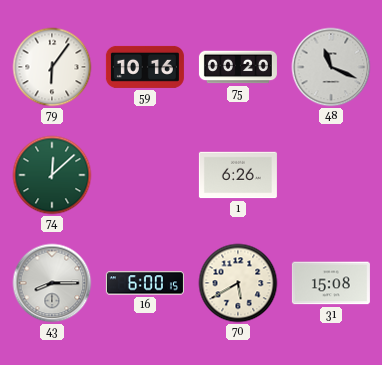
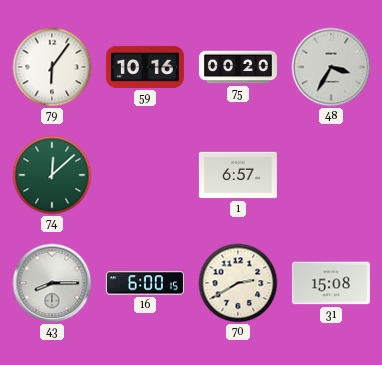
48: 11:19 -> 3:35 (331, 67)
1: 6:26 -> 6:57 (238, 175)
70: 5:40 -> 2:40 (238, 283)
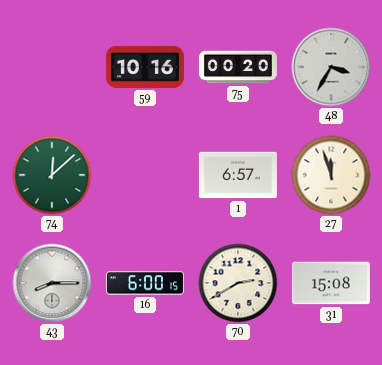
79: 6:06 -> none (52, 67)
27: none -> 11:57 (331, 175)
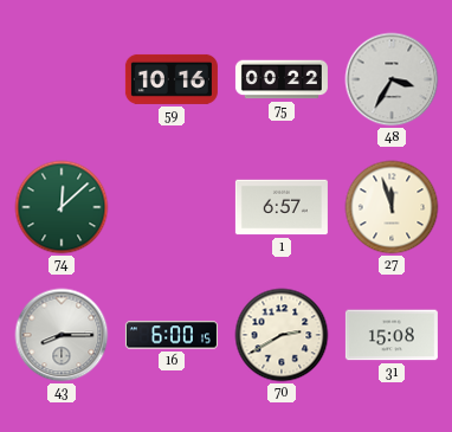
75: 00:20 -> 00:22 (282, 79)
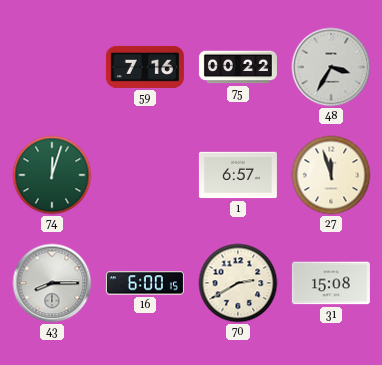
59: 10:16 -> 7:16 (145, 67)
74: 12:08 -> 12:03 (52, 175)
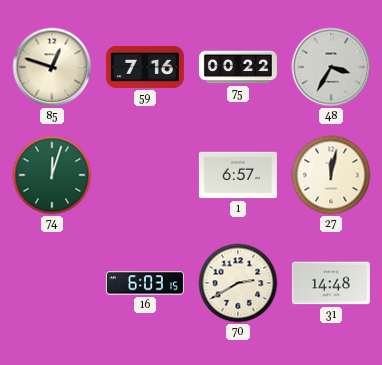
85: none -> 12:48 (52, 67)
27: 11:57 -> 12:02 (331, 175)
43: 8:15 -> none (52, 283)
16: 6:00 -> 6:03 (145, 283)
31: 15:08 -> 14:48 (331, 283)
